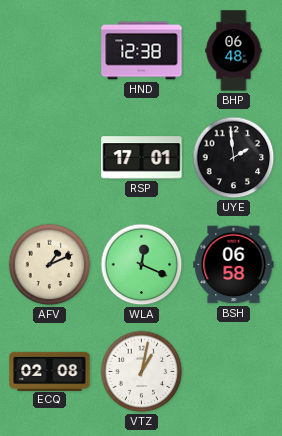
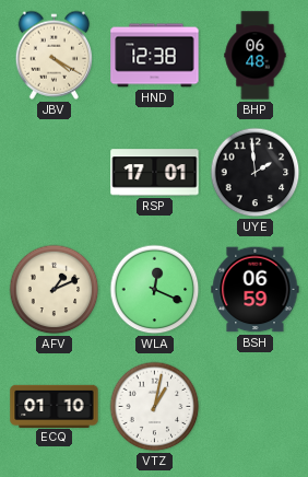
JBV: none -> 4:20 (55, 55)
BSH: 06:58 -> 06:59 (256, 290)
ECQ: 02:08 -> 01:10 (55, 406)
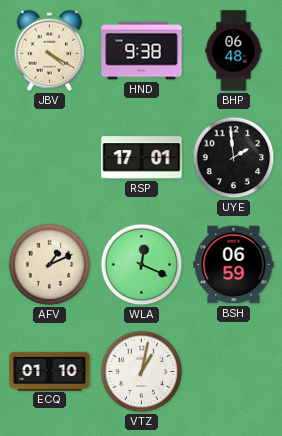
HND: 12:38 -> 9:38 (142, 51)
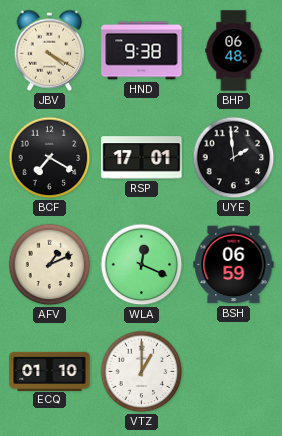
BCF: none -> 7:20 (50, 158)
VTZ: 1:02 -> 1:00 (142, 372)
